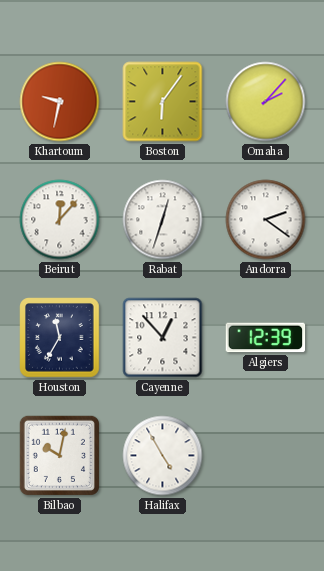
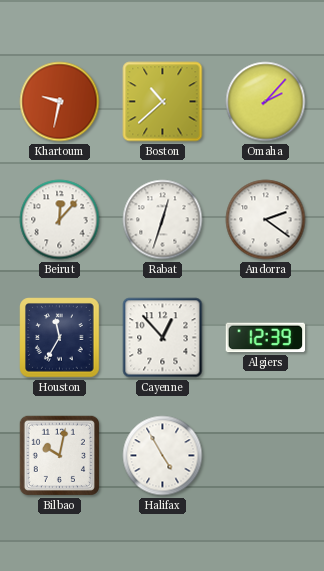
Boston: 6:06 -> 10:38 (163, 102)
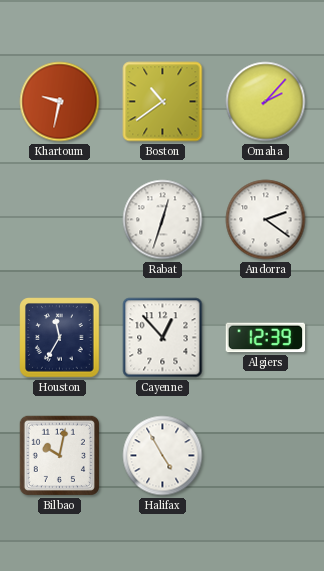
Boston: 10:38 -> 10:39 (163, 102)
Beirut: 12:07 -> none (60, 220)
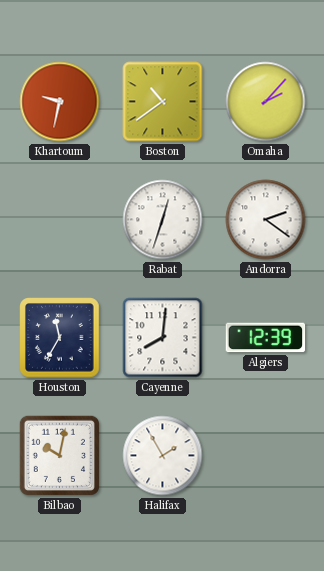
Cayenne: 12:53 -> 8:01 (163, 338)
Halifax: 4:55 -> 1:55 (163, 456)
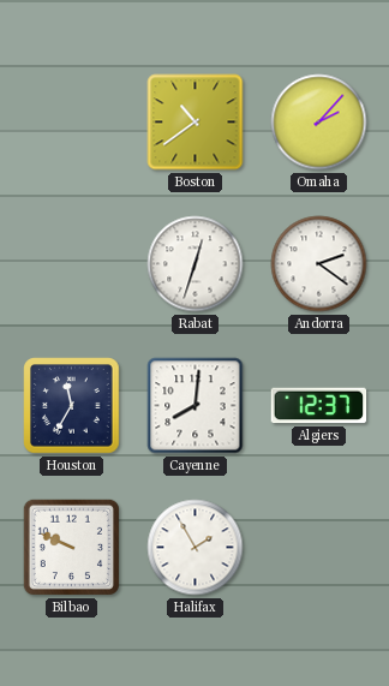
Khartoum: 9:32 -> none (60, 102)
Algiers: 12:39 -> 12:37 (319, 406)
Bilbao: 10:02 -> 9:49 (71, 547)
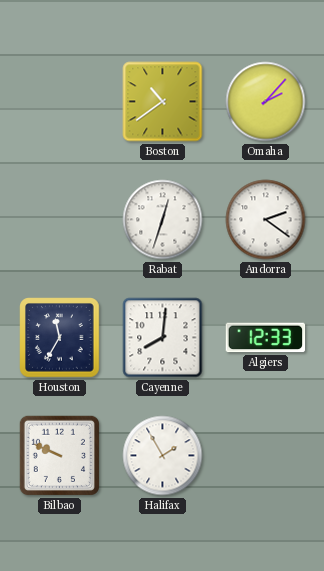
Algiers: 12:37 -> 12:33 (266, 338)
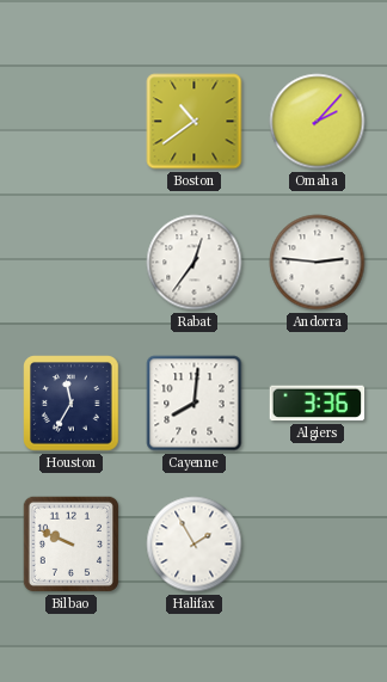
Rabat: 12:33 -> 12:36 (195, 263)
Andorra: 2:21 -> 2:46 (318, 263)
Algiers: 12:33 -> 3:36 (318, 404)
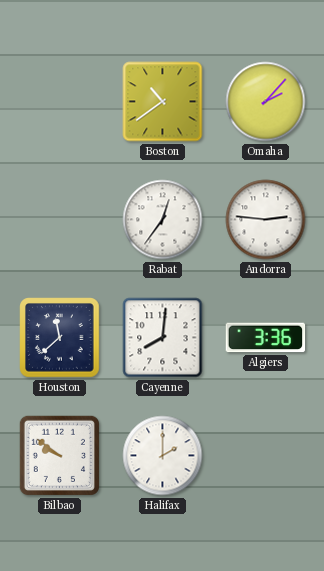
Houston: 11:35 -> 11:38 (60, 338)
Bilbao: 9:49 -> 9:51 (59, 455)
Halifax: 1:55 -> 2:00 (163, 456)
